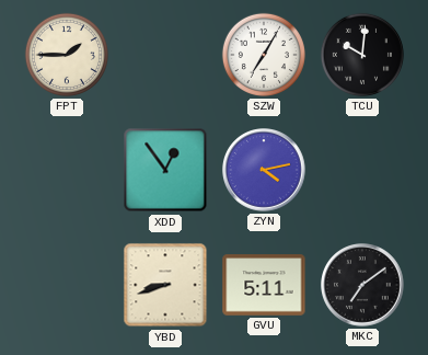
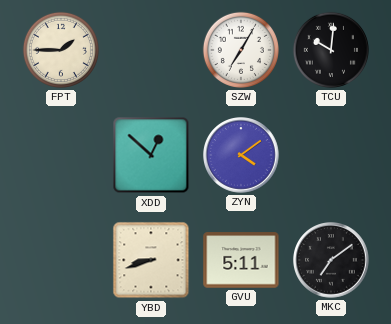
XDD: 12:54 -> 12:52 (151, 155)
ZYN: 4:13 -> 4:09 (241, 155)
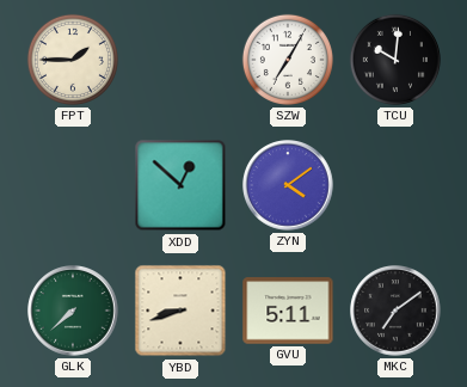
GLK: none -> 7:38 (73, 311)
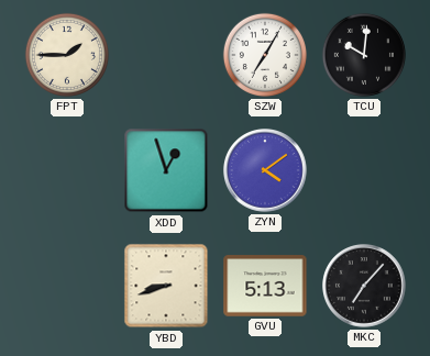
XDD: 12:52 -> 12:57 (166, 170)
GLK: 7:38 -> none (73, 311)
GVU: 5:11 -> 5:13 (265, 286)
MKC: 7:09 -> 7:07 (364, 286)
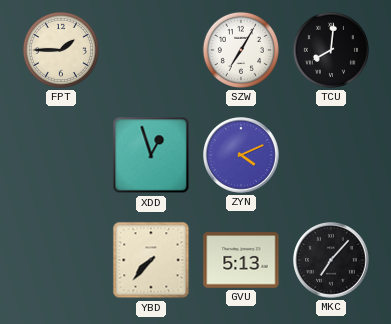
TCU: 10:01 -> 8:01 (331, 50)
ZYN: 4:09 -> 4:11 (241, 155)
YBD: 8:42 -> 7:37 (151, 260)
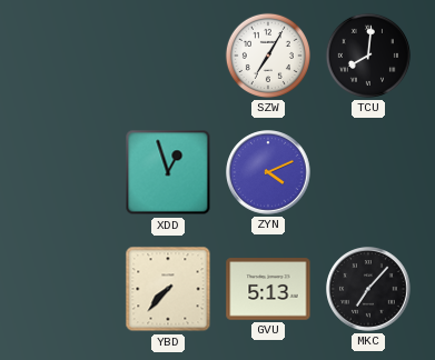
FPT: 1:45 -> none (61, 50)
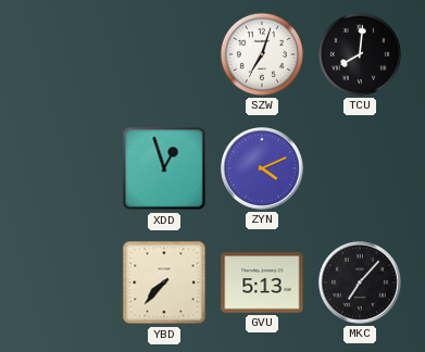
SZW: 7:05 -> 7:03 (262, 54)
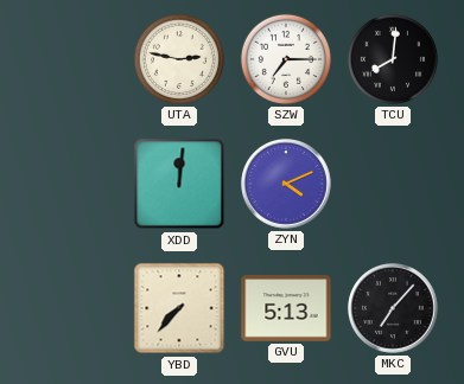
UTA: none -> 2:47 (179, 59)
SZW: 7:03 -> 7:15 (286, 59)
XDD: 12:57 -> 12:01 (179, 184)
